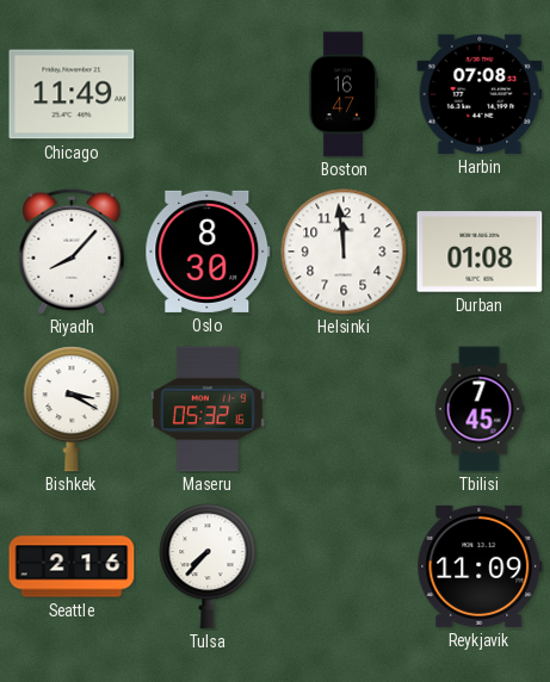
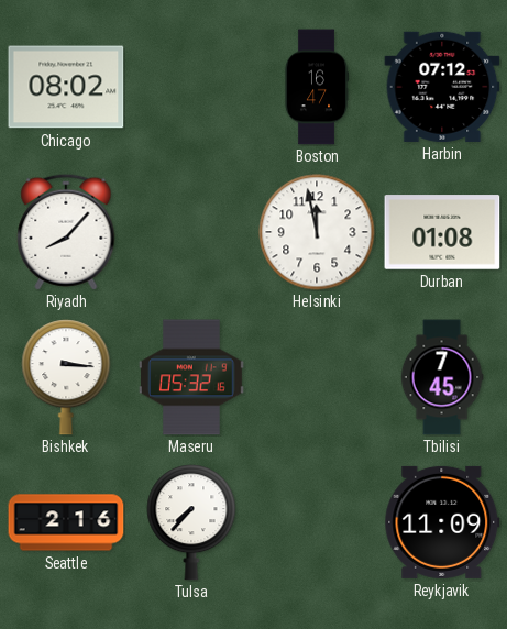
Chicago: 11:49 -> 08:02 (66, 87)
Harbin: 07:08 -> 07:12 (442, 87)
Oslo: 8:30 -> none (208, 252)
Helsinki: 11:59 -> 11:58 (317, 232)
Bishkek: 3:20 -> 3:16 (66, 377)
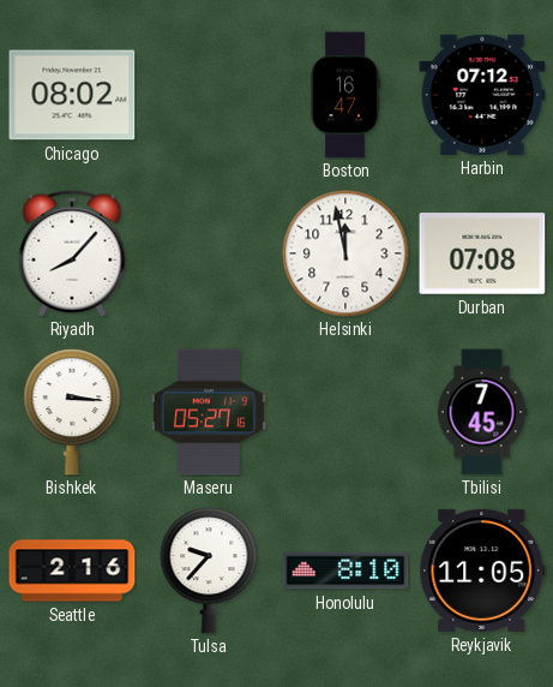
Durban: 01:08 -> 07:08 (482, 253)
Maseru: 05:32 -> 05:27 (210, 412)
Tulsa: 7:37 -> 9:37 (209, 570)
Honolulu: none -> 8:10 (345, 570)
Reykjavik: 11:09 -> 11:05 (482, 570)
